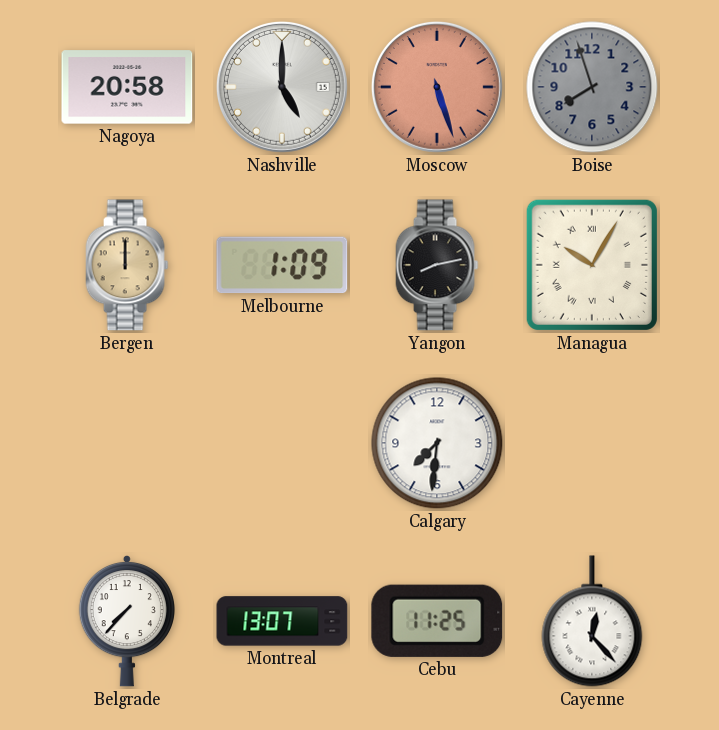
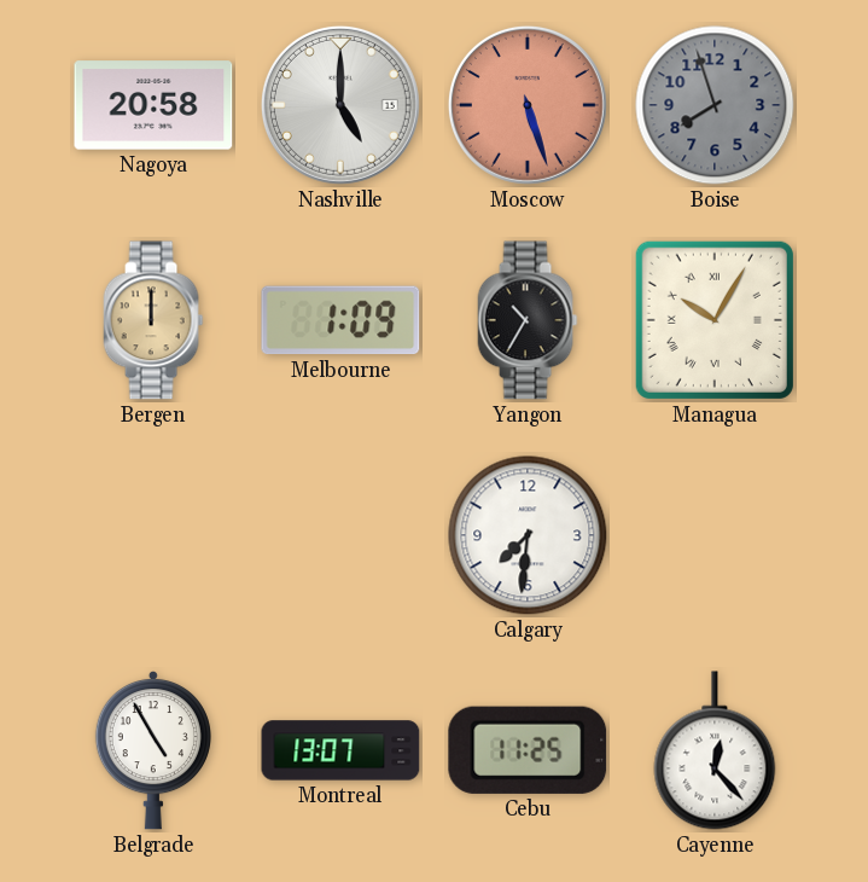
Yangon: 8:13 -> 10:35 (528, 320)
Belgrade: 7:37 -> 4:55 (153, 750)
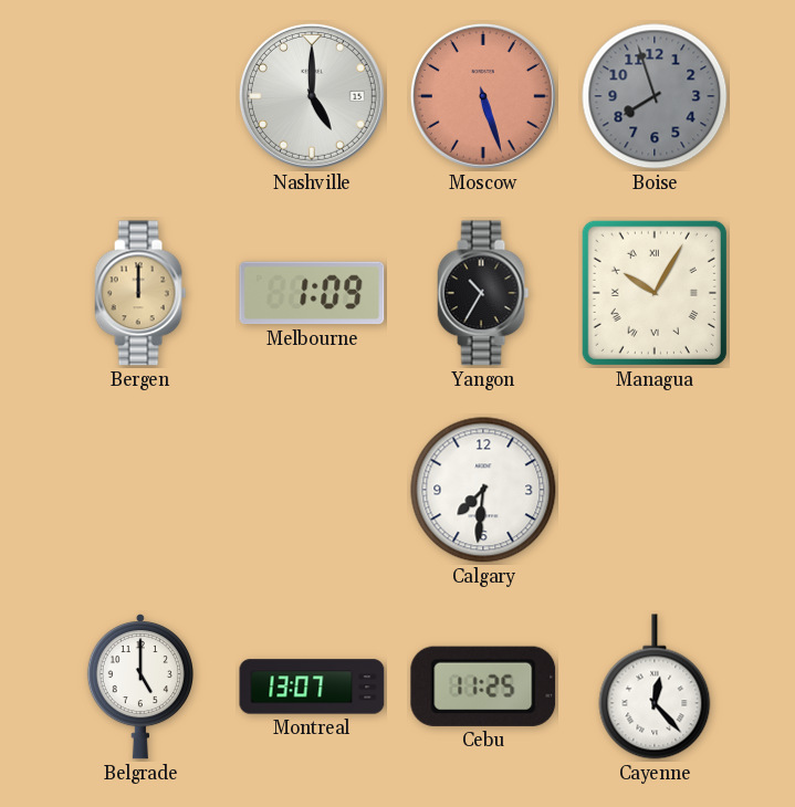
Nagoya: 20:58 -> none (153, 105)
Belgrade: 4:55 -> 5:00 (140, 687)
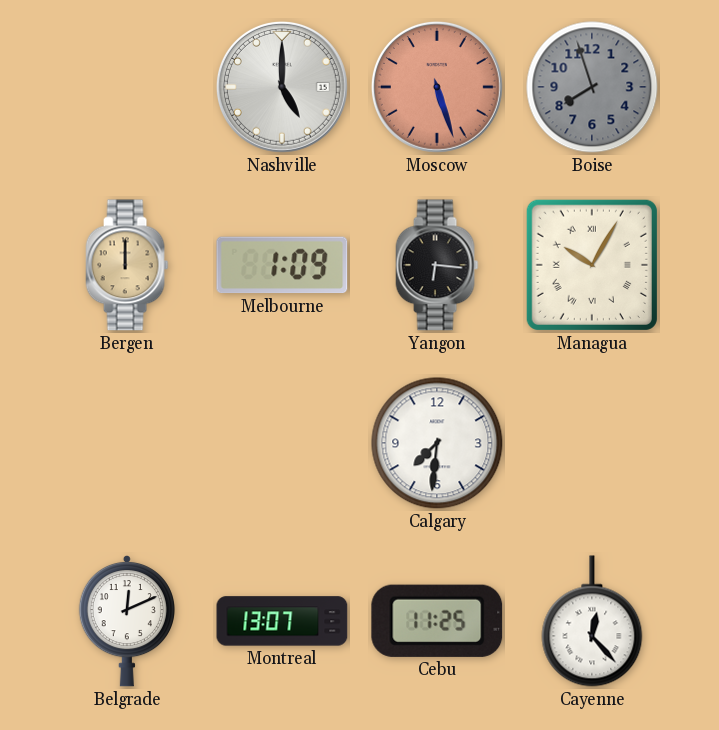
Yangon: 10:35 -> 6:16 (437, 265)
Belgrade: 5:00 -> 12:11 (127, 621)
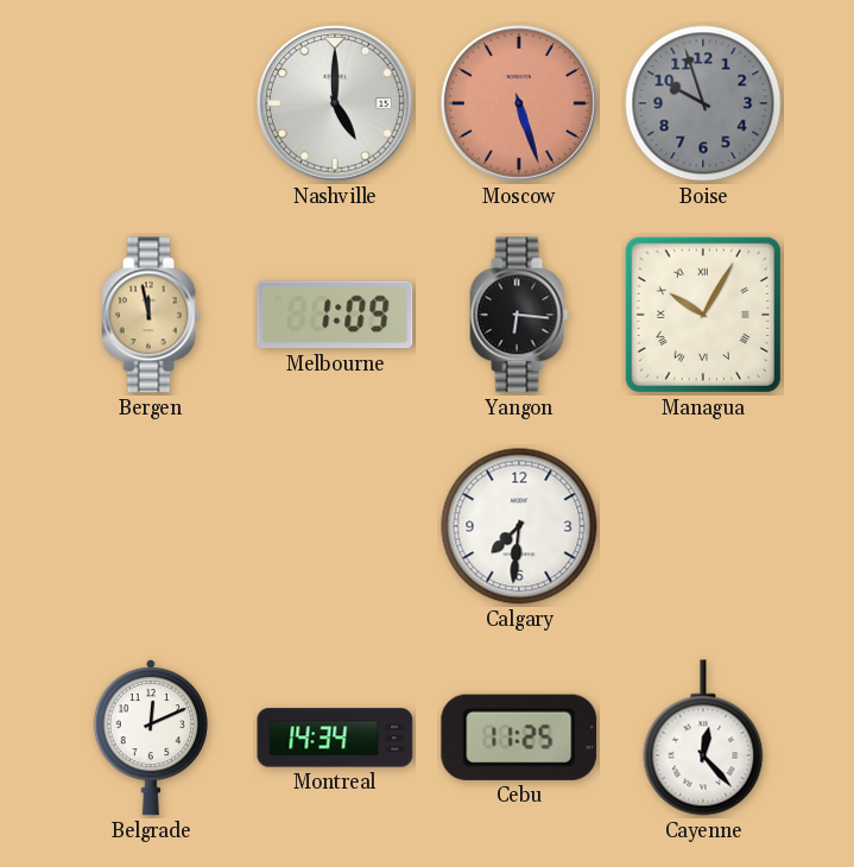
Boise: 7:57 -> 9:57 (703, 103)
Bergen: 12:00 -> 11:58 (151, 315)
Montreal: 13:07 -> 14:34 (335, 738)
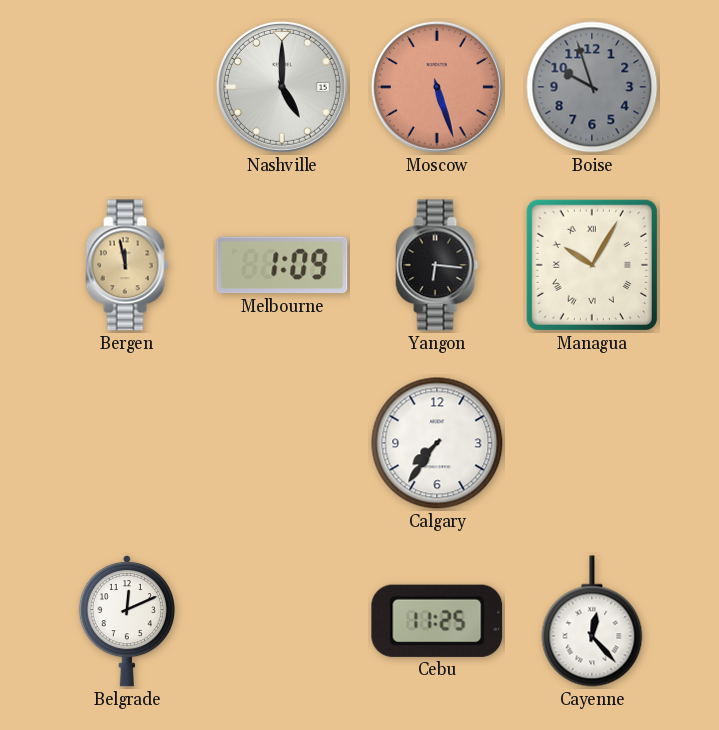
Calgary: 7:31 -> 7:36 (437, 443)
Montreal: 14:34 -> none (335, 738)
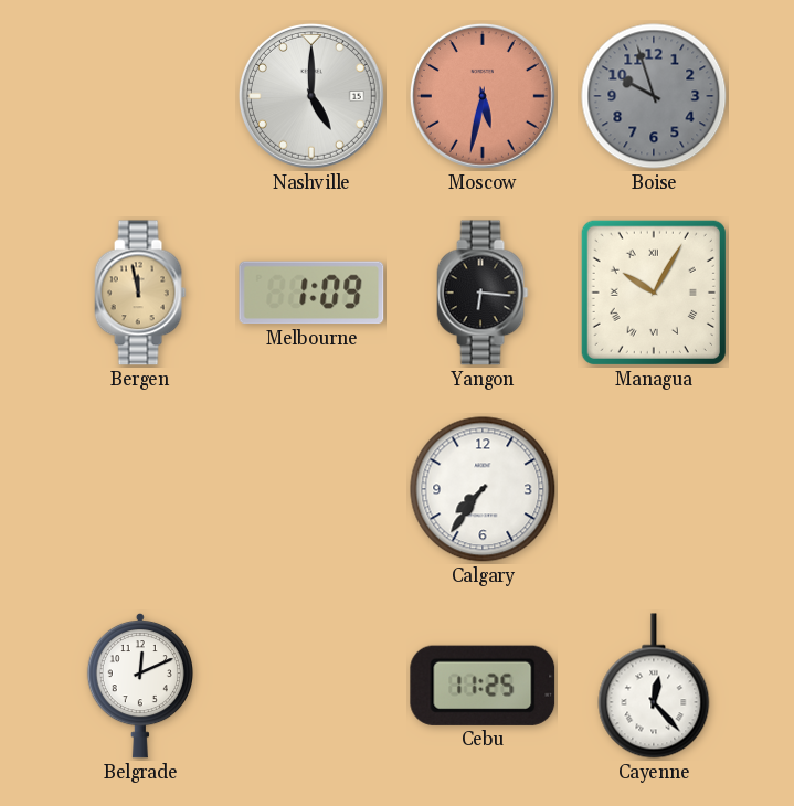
Moscow: 5:27 -> 5:32 (483, 96)
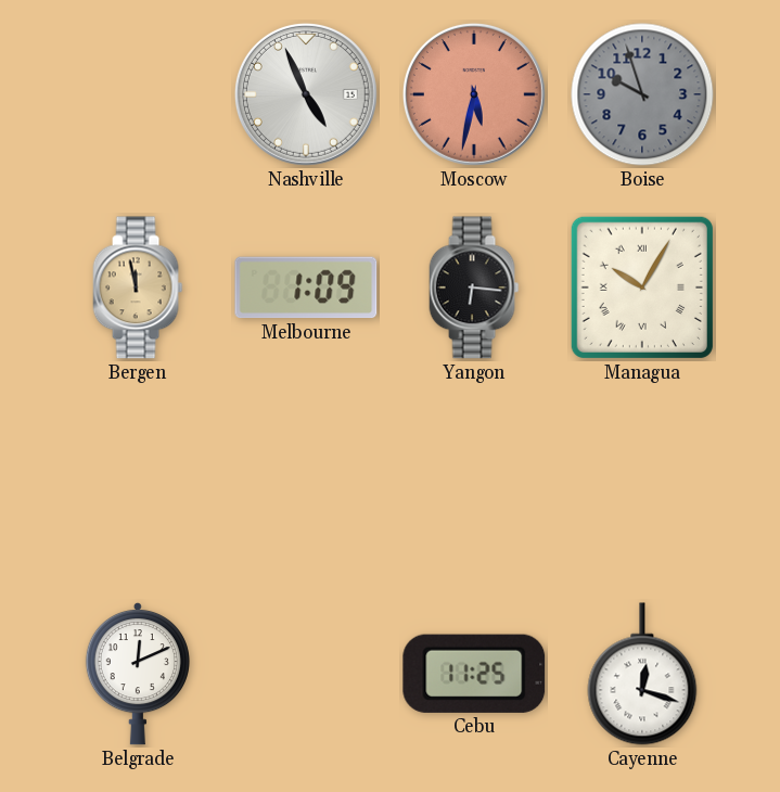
Nashville: 5:00 -> 4:56 (306, 94)
Calgary: 7:36 -> none (483, 489)
Cayenne: 12:23 -> 12:18 (642, 674)
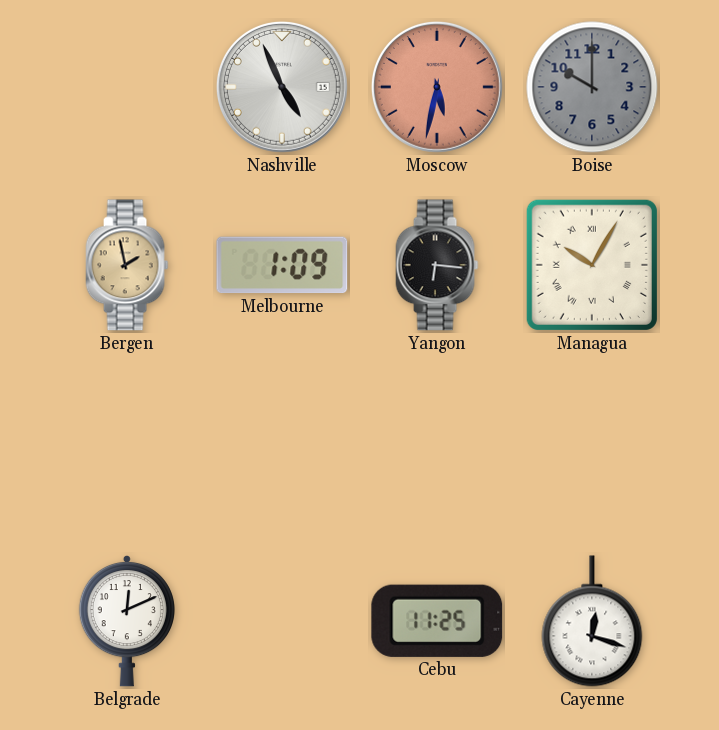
Boise: 9:57 -> 10:00 (592, 87)
Bergen: 11:58 -> 1:58 (127, 265)
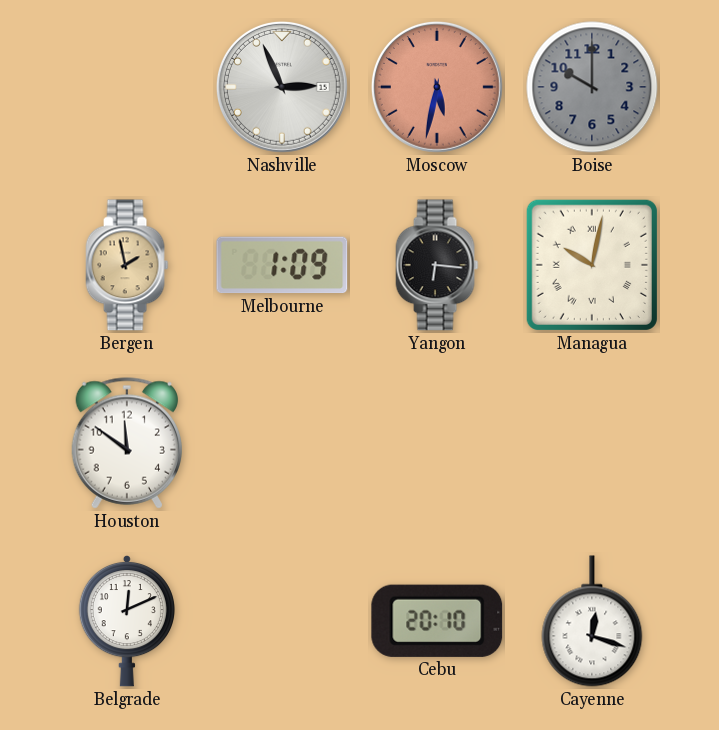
Nashville: 4:56 -> 2:56 (282, 87)
Managua: 10:05 -> 10:02 (592, 265)
Houston: none -> 11:51 (126, 443)
Cebu: 11:25 -> 20:10 (437, 621)
